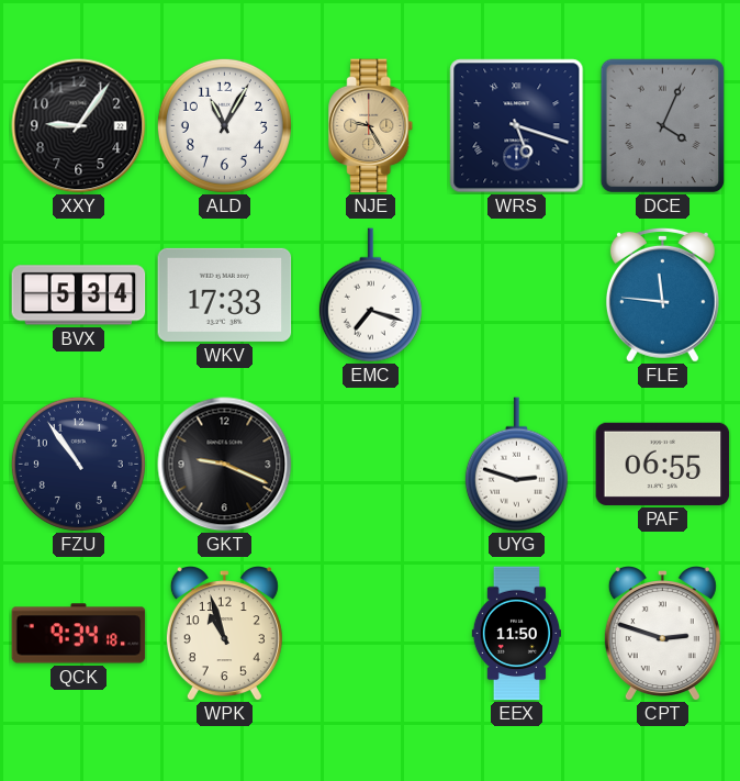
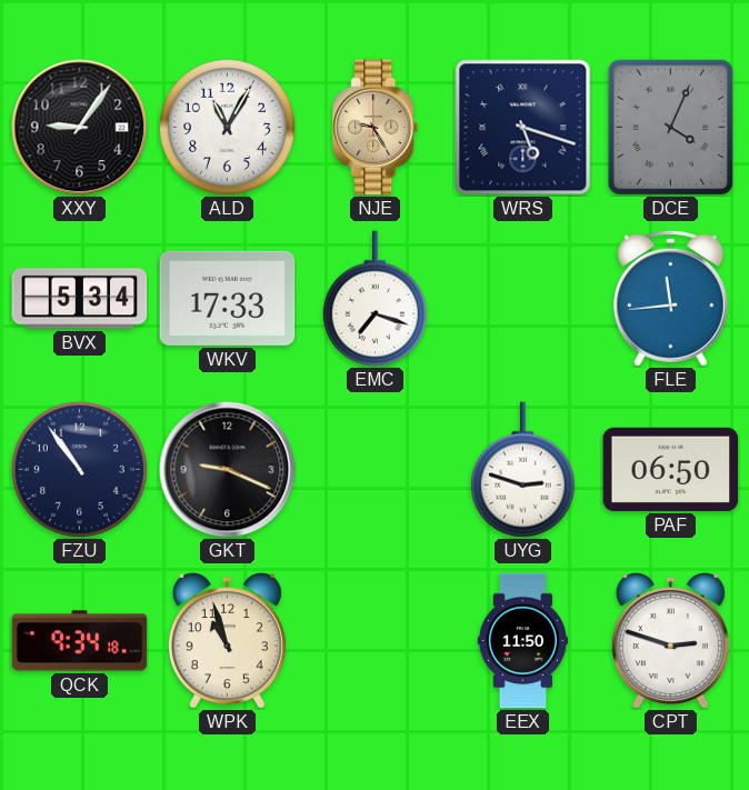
FLE: 11:46 -> 11:44 (670, 298)
PAF: 06:55 -> 06:50 (671, 469)
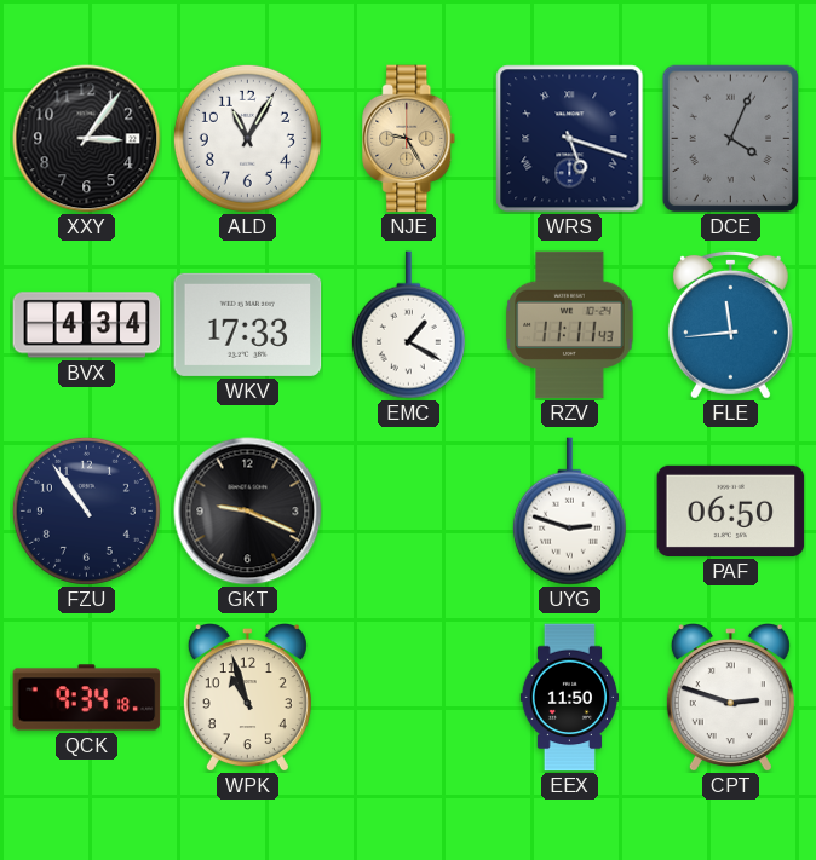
XXY: 9:06 -> 3:06 (87, 139)
BVX: 5:34 -> 4:34 (87, 325)
EMC: 7:18 -> 1:20 (408, 325)
RZV: none -> 11:11 (570, 325)
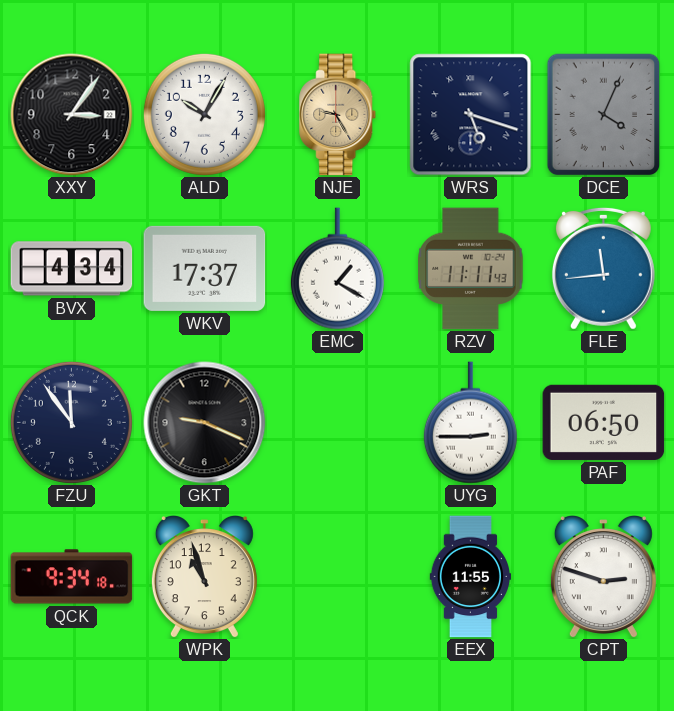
ALD: 11:05 -> 10:05 (204, 114)
WKV: 17:33 -> 17:37 (205, 268)
FZU: 10:54 -> 11:54 (71, 422)
UYG: 2:48 -> 2:45 (470, 423)
EEX: 11:50 -> 11:55 (471, 577)
